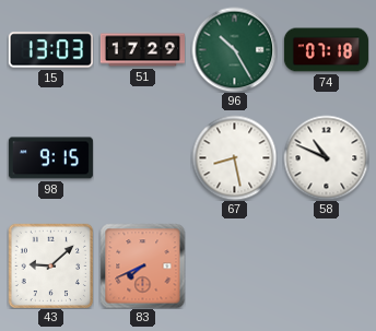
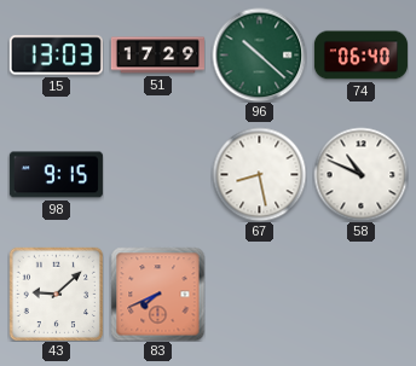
96: 10:25 -> 10:22 (259, 54)
74: 07:18 -> 06:40 (360, 56)
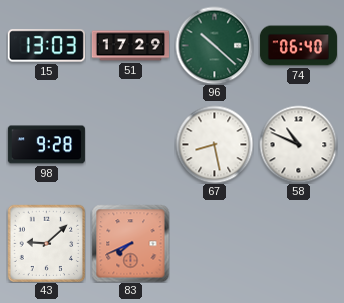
98: 9:15 -> 9:28 (46, 145)
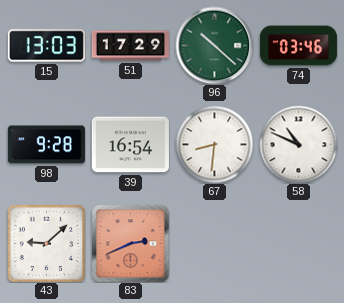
74: 06:40 -> 03:46 (298, 46)
39: none -> 16:54 (130, 145)
67: 8:28 -> 8:31 (214, 144)
83: 7:41 -> 2:41 (130, 243)
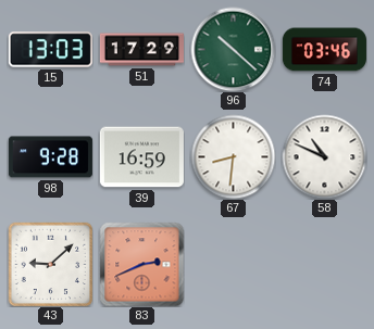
39: 16:54 -> 16:59 (141, 157)
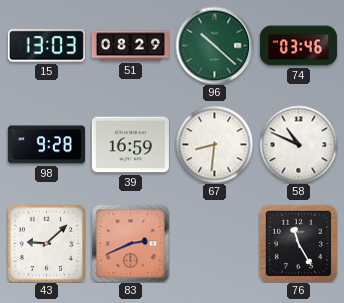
51: 17:29 -> 08:29 (130, 46)
76: none -> 11:25 (298, 243)
